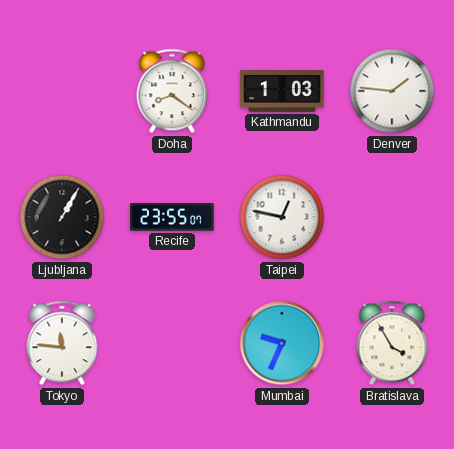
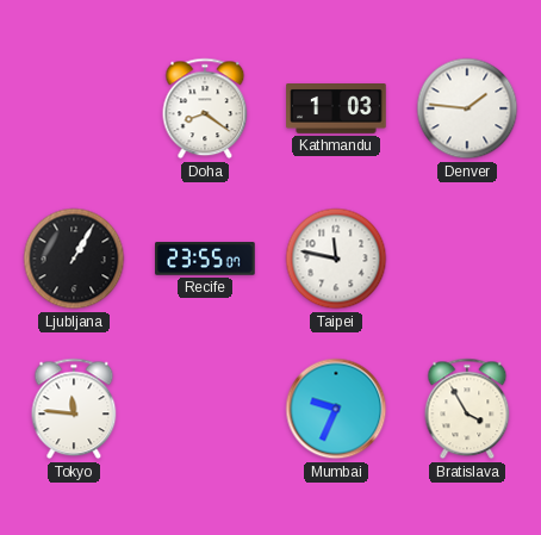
Taipei: 12:47 -> 11:47 (336, 259)
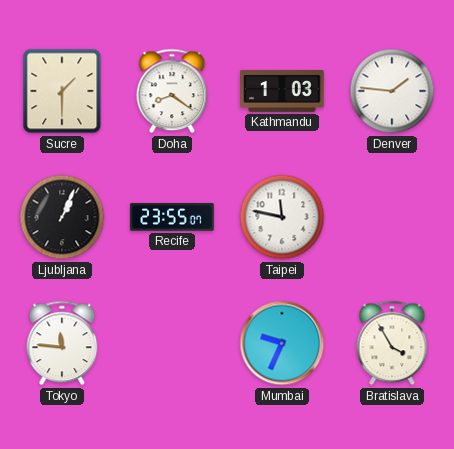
Sucre: none -> 1:30 (62, 91)
Ljubljana: 1:05 -> 1:04 (62, 217)
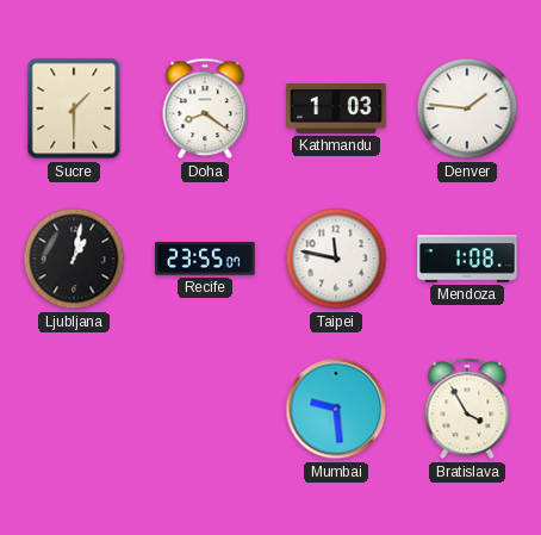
Ljubljana: 1:04 -> 1:02 (74, 259)
Mendoza: none -> 1:08 (467, 259)
Tokyo: 11:46 -> none (62, 343)
Mumbai: 9:34 -> 9:29 (336, 409)
